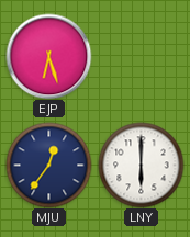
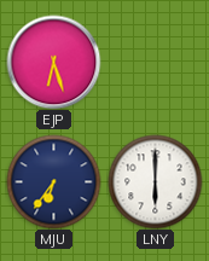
MJU: 12:36 -> 6:36 (53, 181)
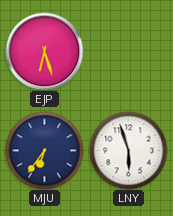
LNY: 6:00 -> 5:57 (128, 150)
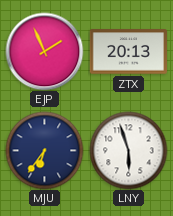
EJP: 6:27 -> 1:56 (44, 51)
ZTX: none -> 20:13 (128, 52)
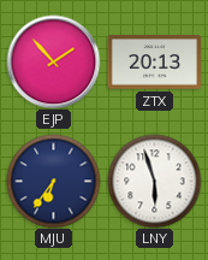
EJP: 1:56 -> 1:53 (53, 61)
